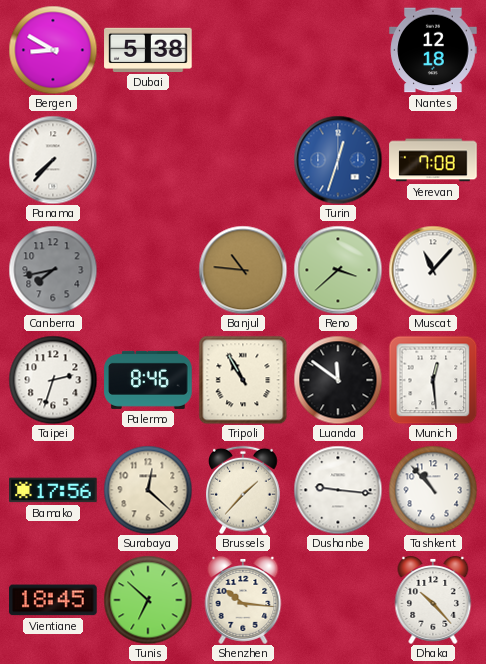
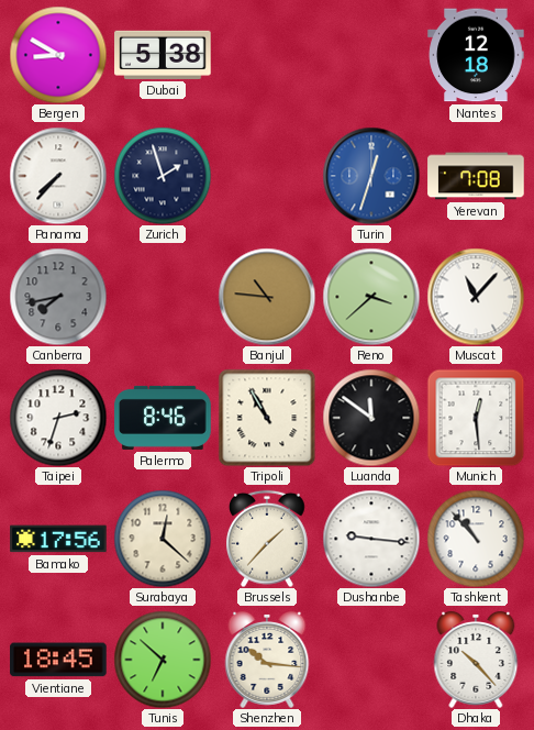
Zurich: none -> 1:57 (163, 176)
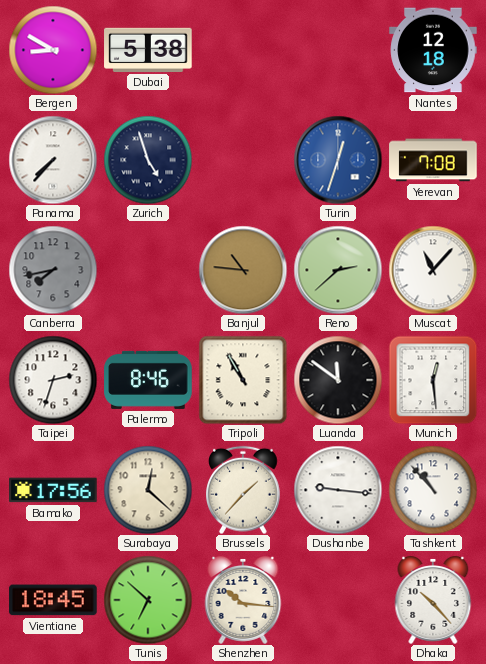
Zurich: 1:57 -> 4:57 (148, 160)
Reno: 3:38 -> 2:38 (338, 270)
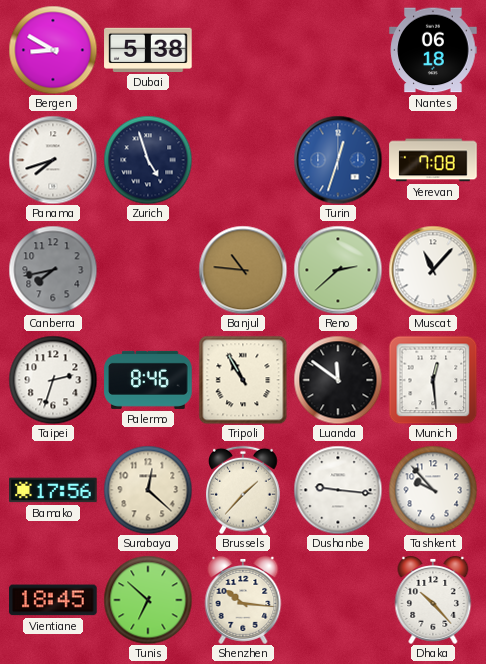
Nantes: 12:18 -> 06:18 (433, 50)
Panama: 7:37 -> 7:42 (53, 160)
Tashkent: 10:53 -> 9:53 (433, 490)
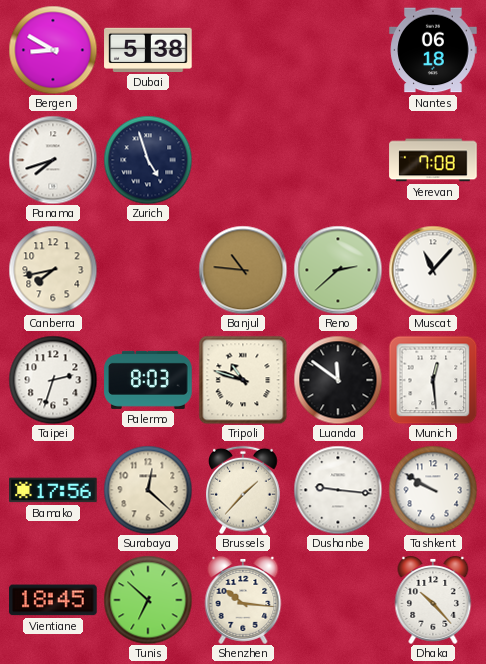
Turin: 12:33 -> none (338, 160)
Canberra dial: grey -> cream (53, 270)
Palermo: 8:46 -> 8:03 (148, 380)
Tripoli: 10:55 -> 10:48 (243, 380)
Tashkent: 9:53 -> 9:50 (433, 490)
